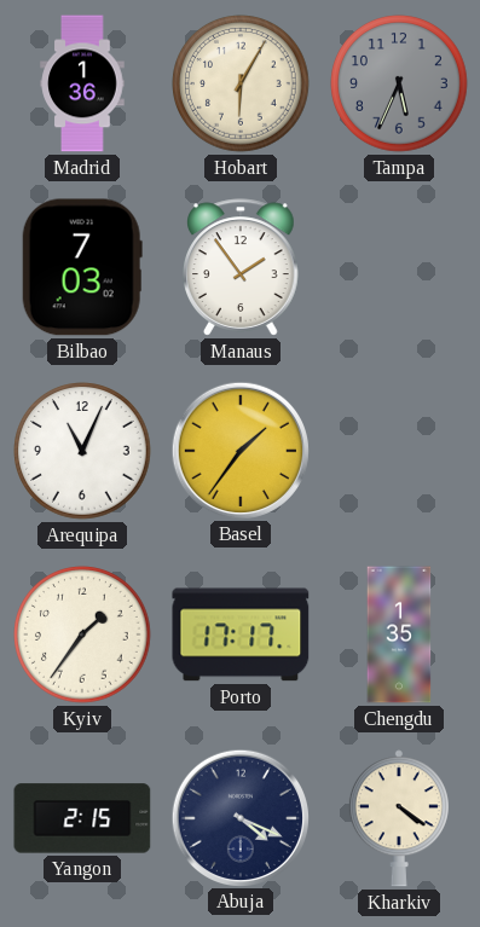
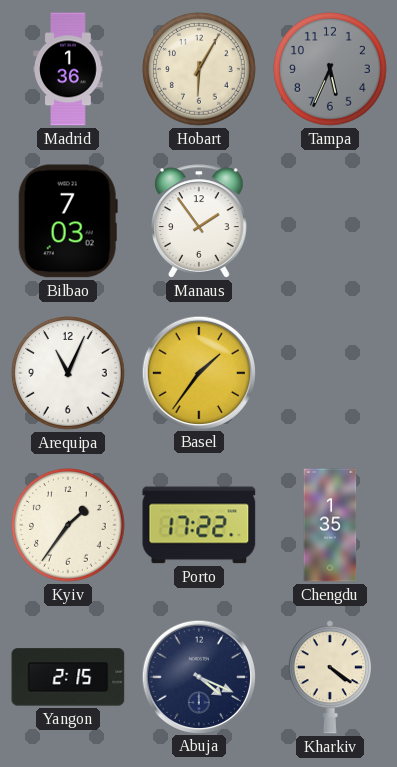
Porto: 17:17 -> 17:22 (199, 525)
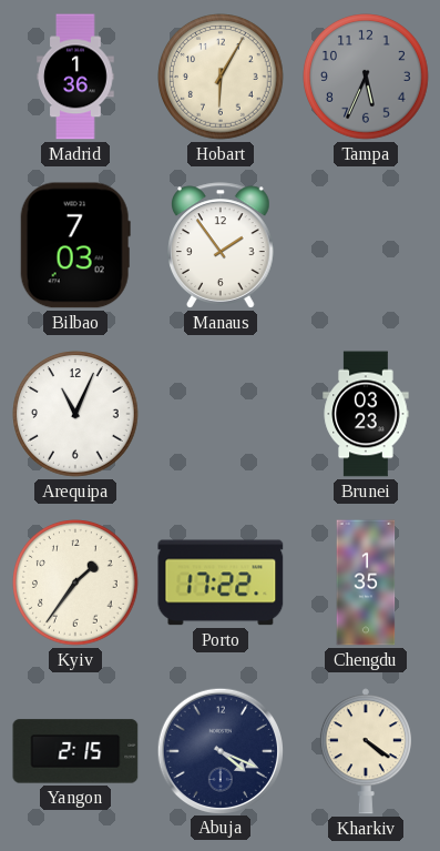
Basel: 1:36 -> none (198, 372)
Brunei: none -> 03:23 (366, 414)
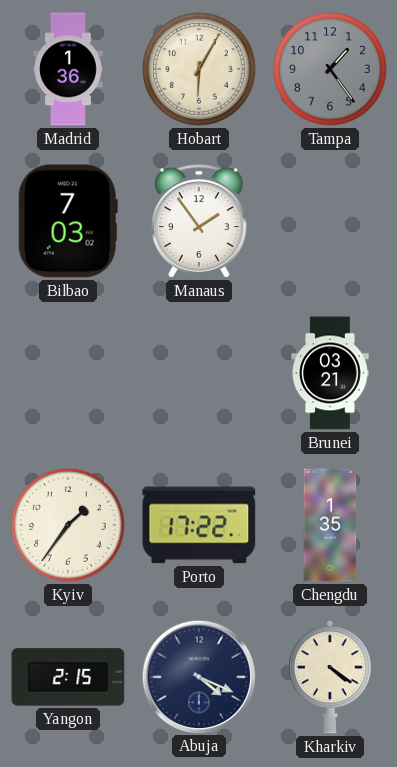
Tampa: 5:34 -> 1:24 (330, 69)
Arequipa: 11:04 -> none (75, 414)
Brunei: 03:23 -> 03:21 (330, 373)
